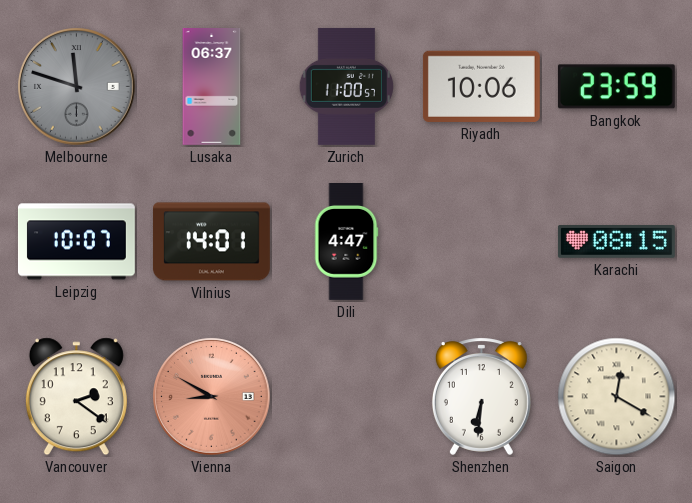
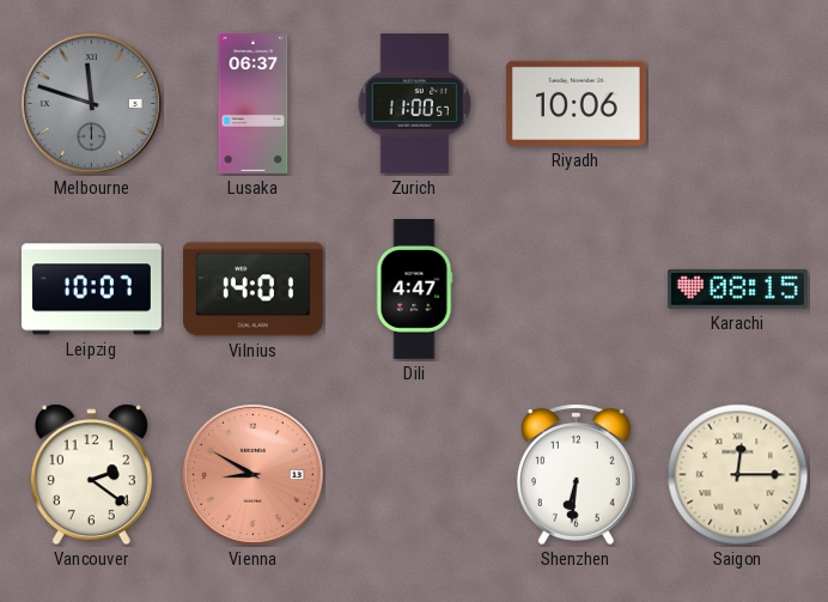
Bangkok: 23:59 -> none (616, 87)
Saigon: 12:20 -> 12:15 (738, 475)
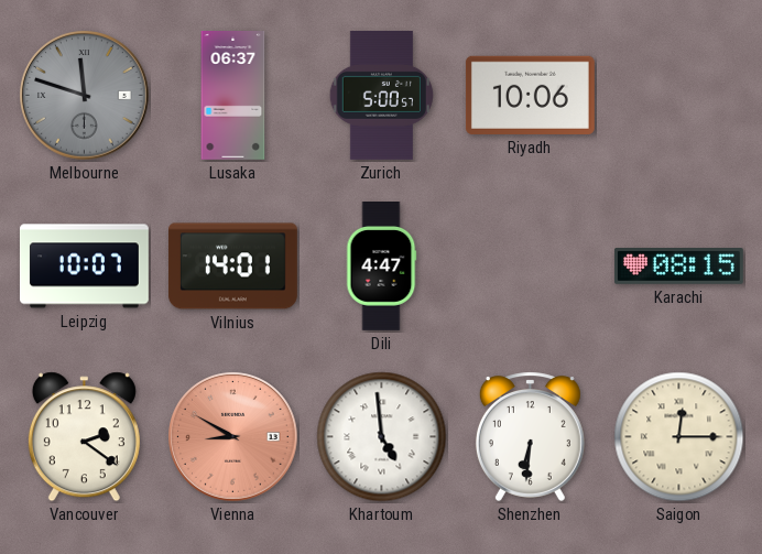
Zurich: 11:00 -> 5:00 (381, 95)
Khartoum: none -> 4:59 (382, 437)
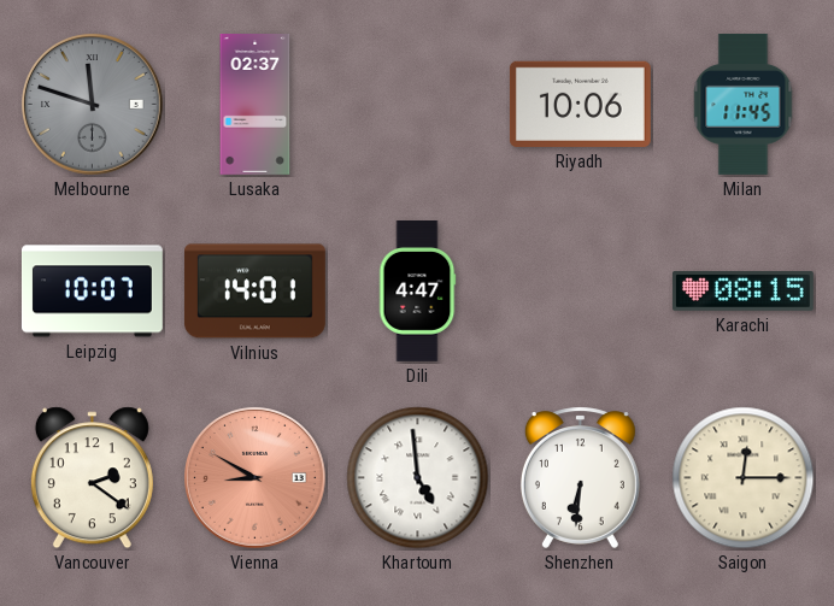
Lusaka: 06:37 -> 02:37 (256, 105)
Zurich: 5:00 -> none (381, 95)
Milan: none -> 11:45 (744, 105)
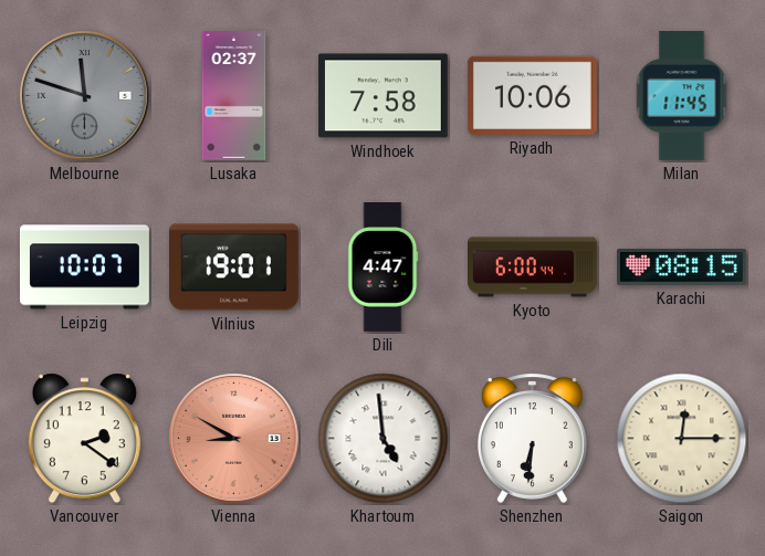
Windhoek: none -> 7:58 (382, 96)
Vilnius: 14:01 -> 19:01 (233, 267)
Kyoto: none -> 6:00 (533, 267)
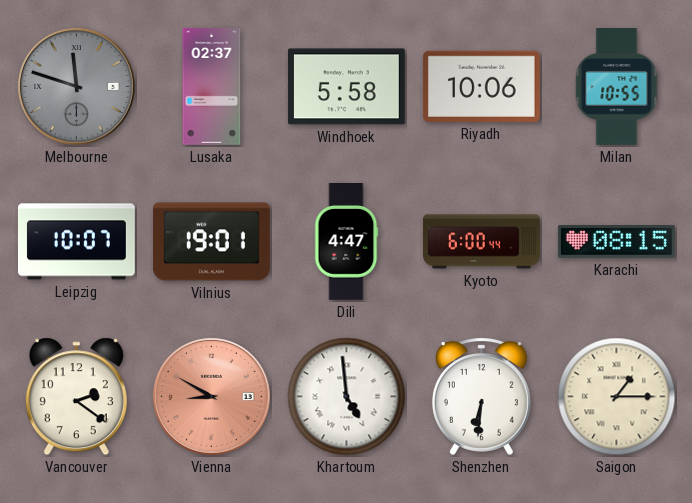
Windhoek: 7:58 -> 5:58 (346, 87)
Milan: 11:45 -> 10:55 (617, 87)
Saigon: 12:15 -> 1:15 (617, 397)
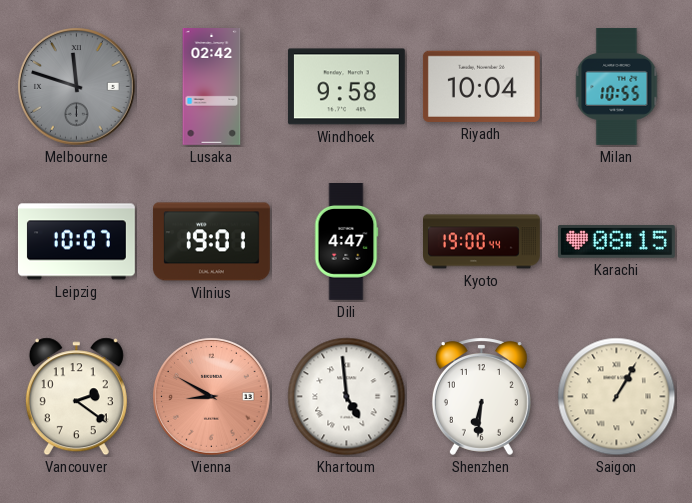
Lusaka: 02:37 -> 02:42 (212, 87)
Windhoek: 5:58 -> 9:58 (346, 87)
Riyadh: 10:06 -> 10:04 (481, 86)
Kyoto: 6:00 -> 19:00 (482, 242)
Saigon: 1:15 -> 1:05 (617, 397)
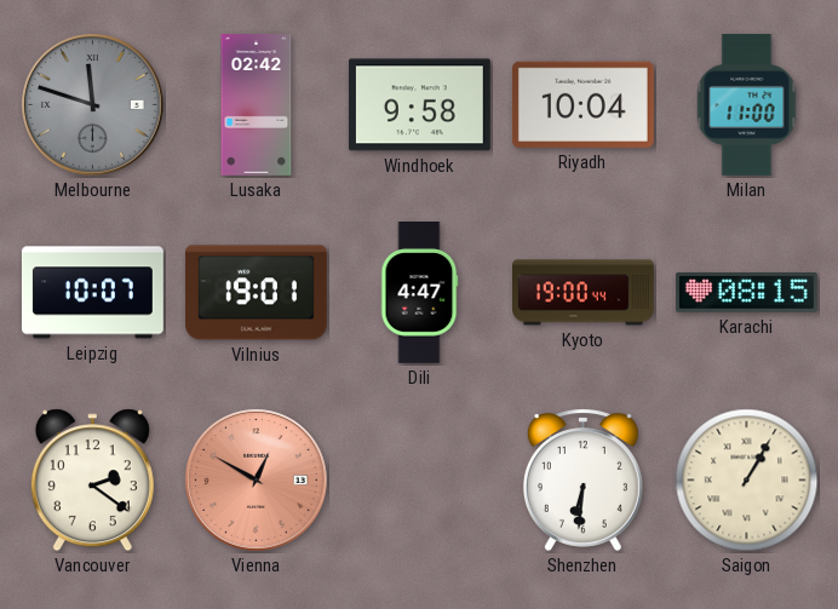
Milan: 10:55 -> 11:00 (747, 105)
Vienna: 8:50 -> 12:50 (257, 481)
Khartoum: 4:59 -> none (347, 397)
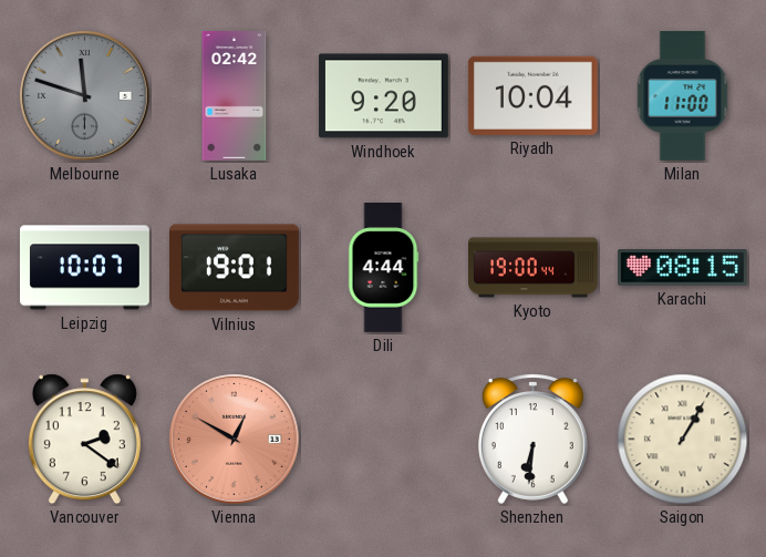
Windhoek: 9:58 -> 9:20 (383, 96)
Dili: 4:47 -> 4:44 (383, 268)
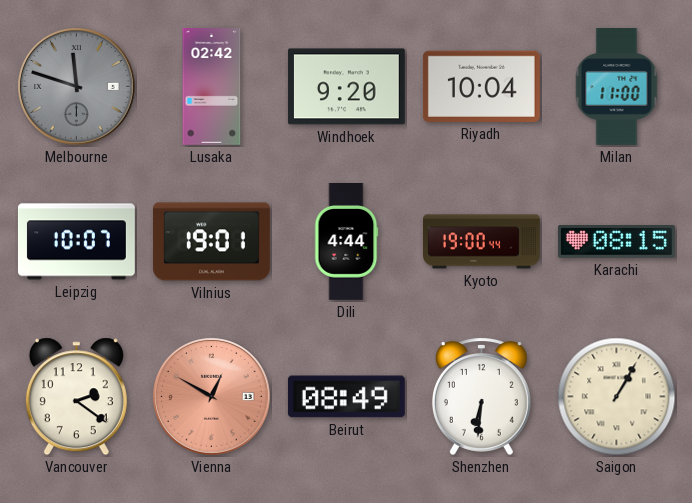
Beirut: none -> 08:49 (346, 397)
